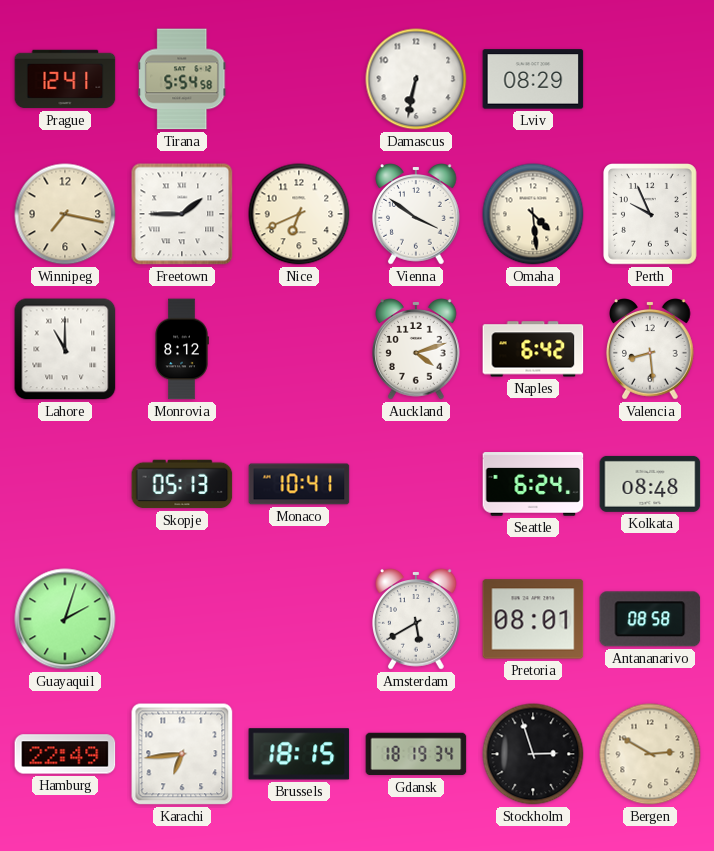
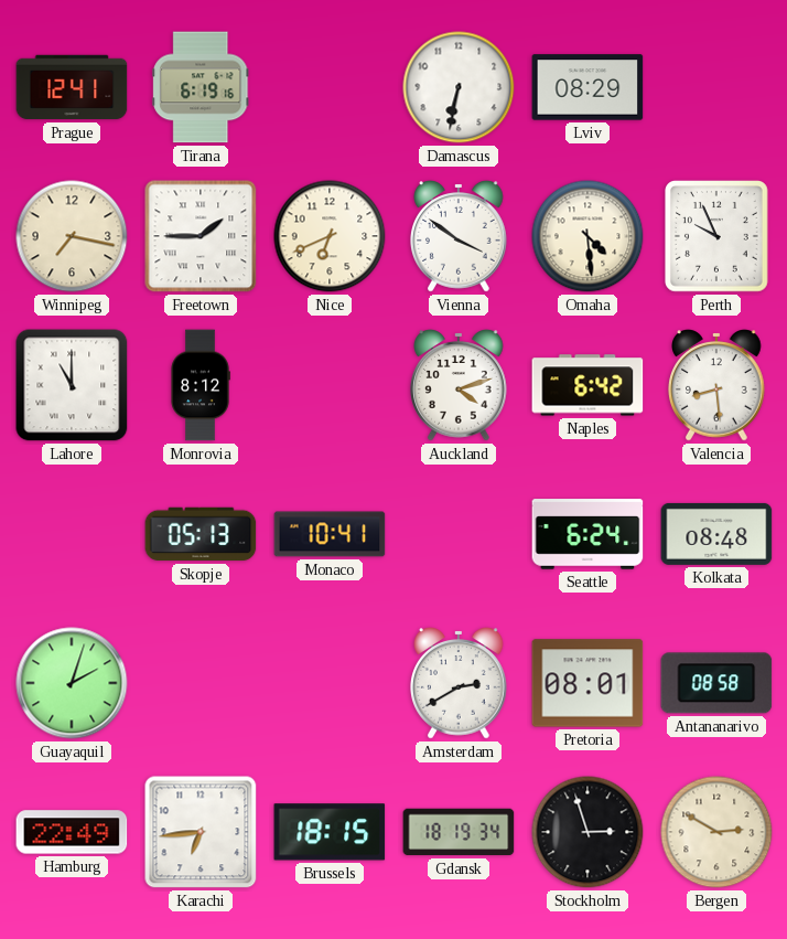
Tirana: 5:54 -> 6:19 (201, 87)
Amsterdam: 5:40 -> 2:40 (460, 683)
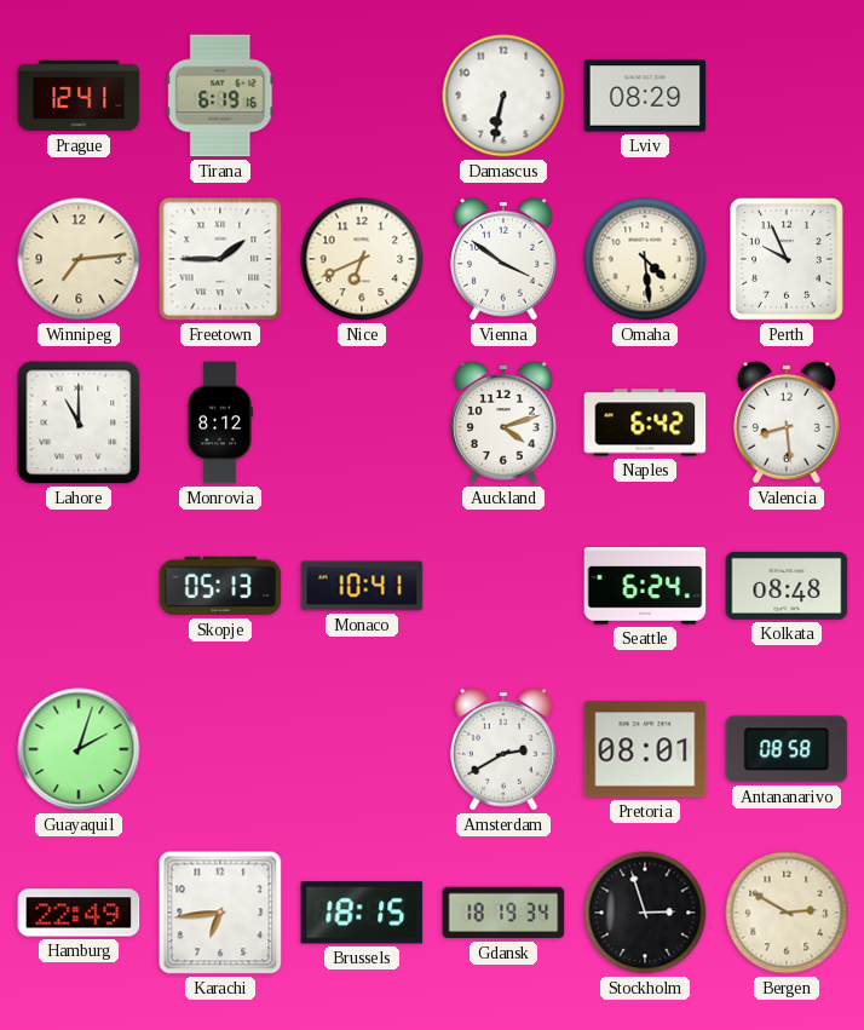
Winnipeg: 7:17 -> 7:14 (79, 259)
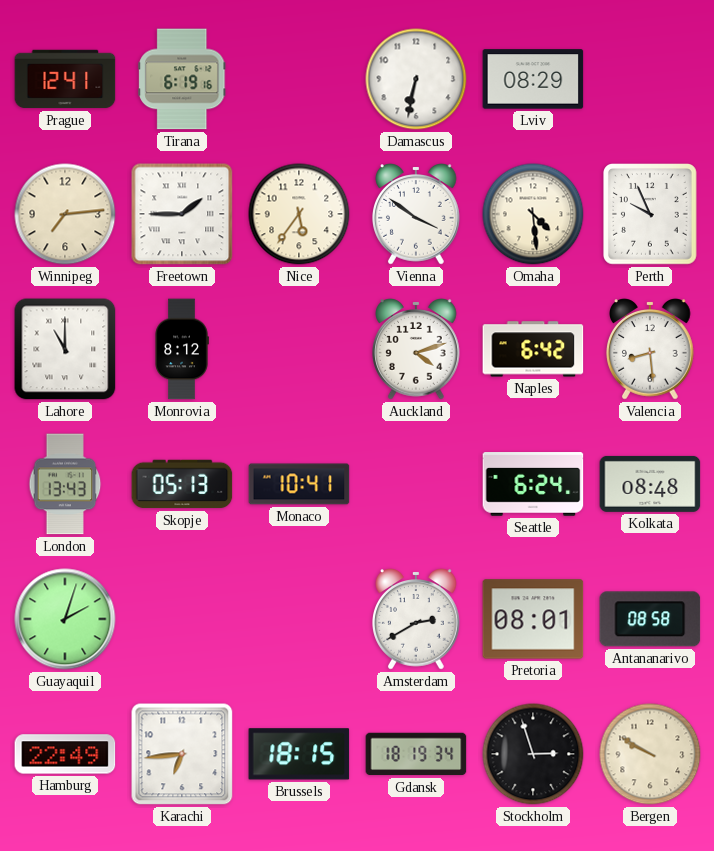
Nice: 6:41 -> 5:36 (299, 214)
London: none -> 13:43 (65, 484)
Bergen: 2:50 -> 9:50 (650, 754)
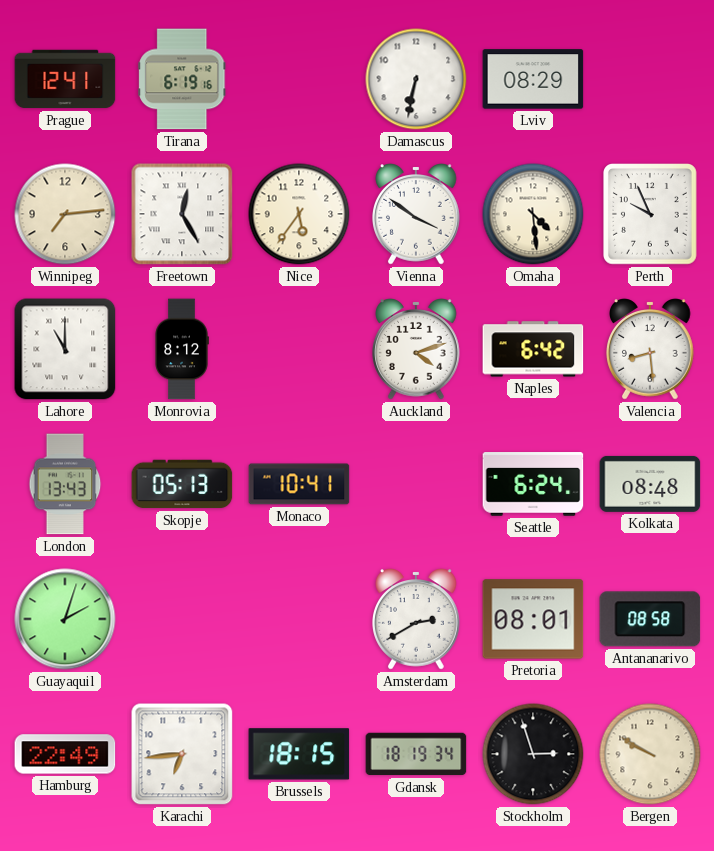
Freetown: 1:45 -> 12:25 (182, 214)
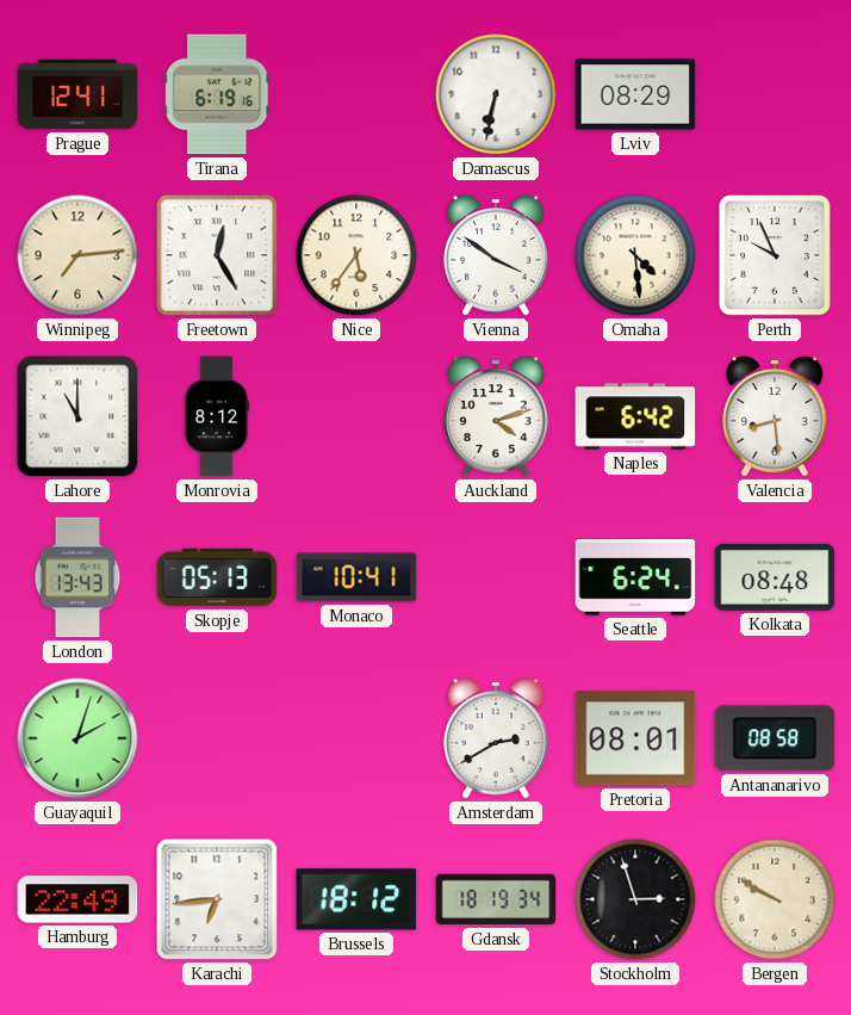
Brussels: 18:15 -> 18:12 (356, 899)
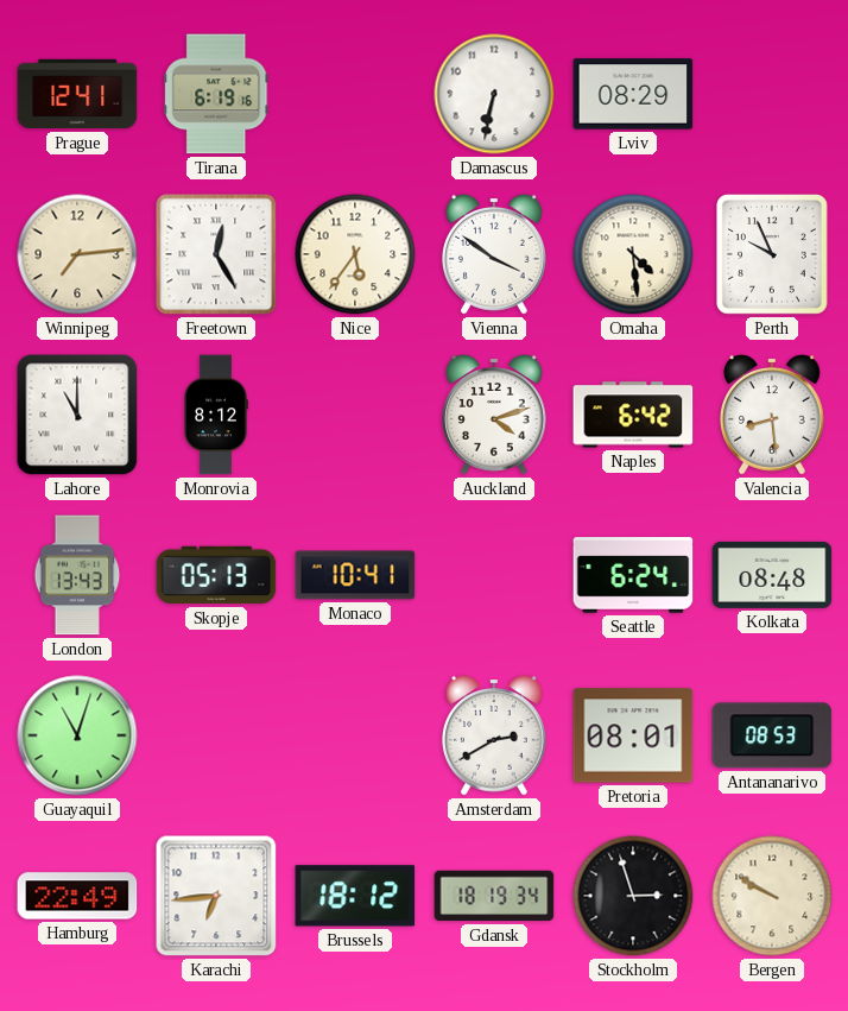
Guayaquil: 2:03 -> 11:03 (77, 735)
Antananarivo: 08:58 -> 08:53 (772, 735)
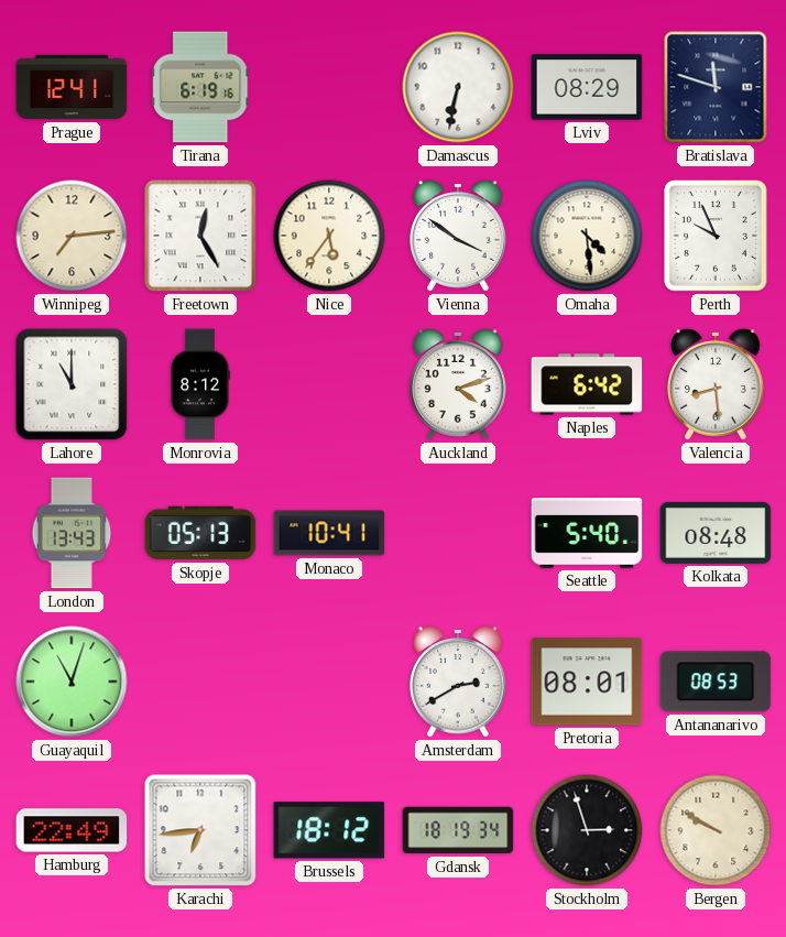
Bratislava: none -> 11:48 (716, 87)
Seattle: 6:24 -> 5:40 (587, 533)
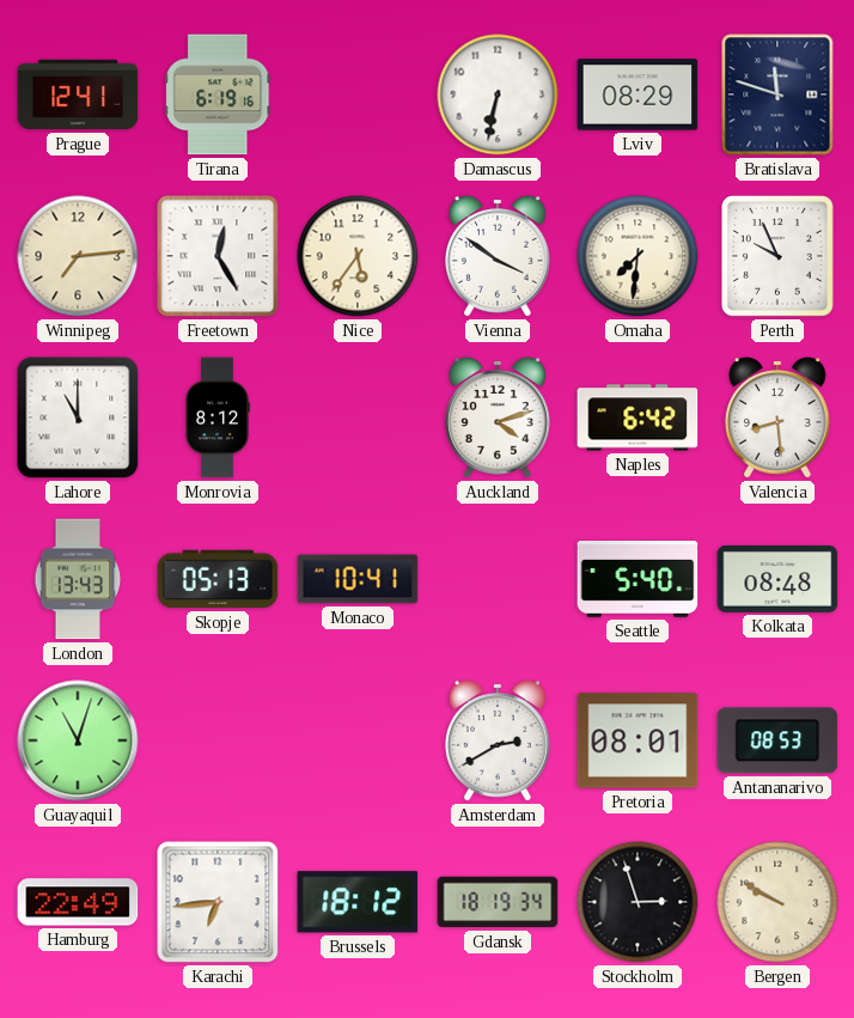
Omaha: 4:29 -> 7:31 (638, 256)
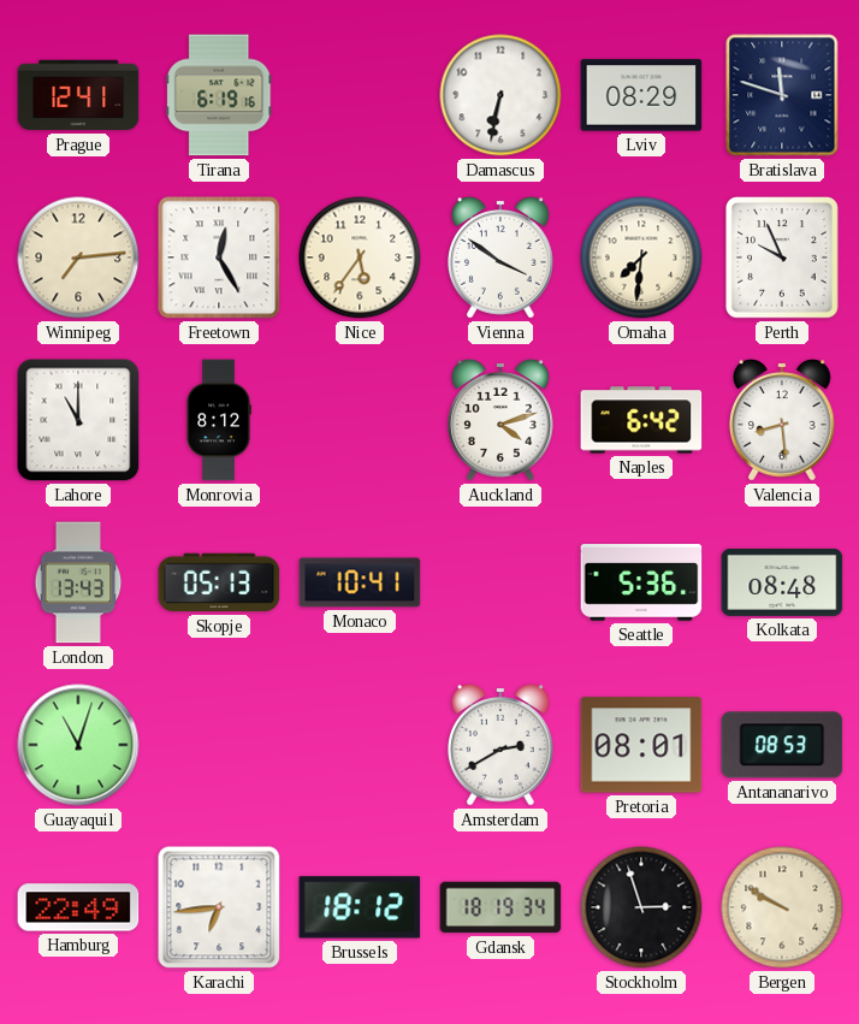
Seattle: 5:40 -> 5:36 (641, 582)
